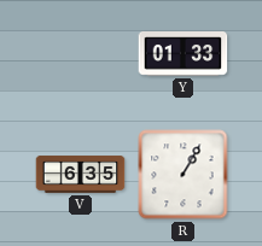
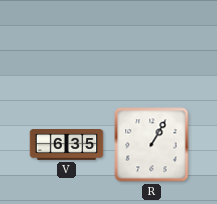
Y: 01:33 -> none (184, 54)
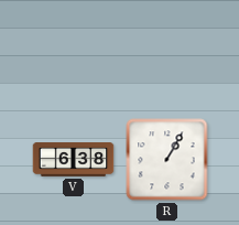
V: 6:35 -> 6:38 (74, 160)
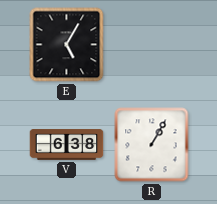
E: none -> 5:05 (67, 45)
